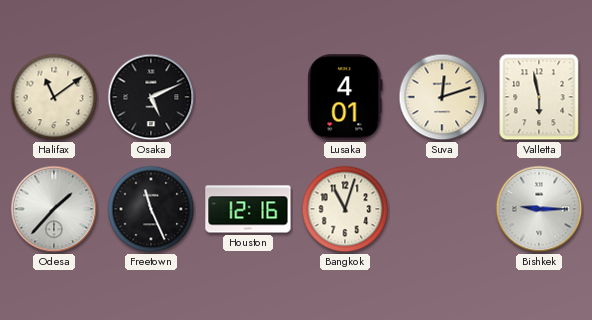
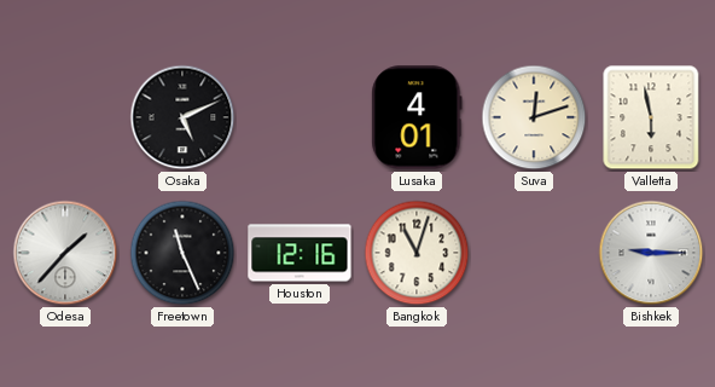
Halifax: 11:09 -> none (54, 97)
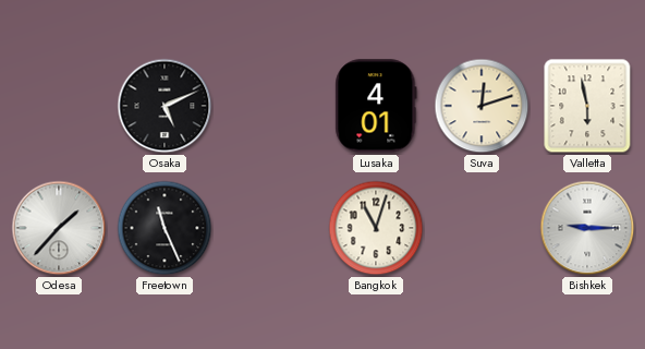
Houston: 12:16 -> none (300, 253)
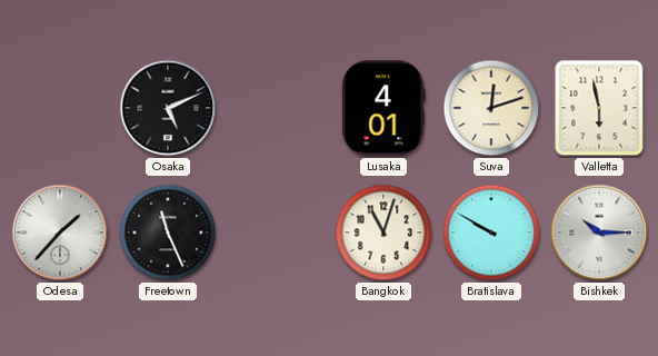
Bratislava: none -> 9:50 (491, 233)
Bishkek: 9:15 -> 10:15 (599, 233)
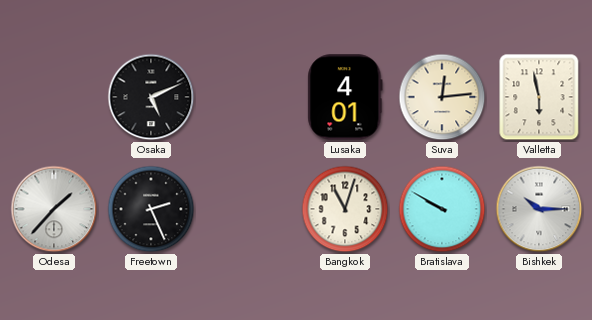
Suva: 12:12 -> 12:14 (442, 97)
Freetown: 11:26 -> 2:26 (151, 209)
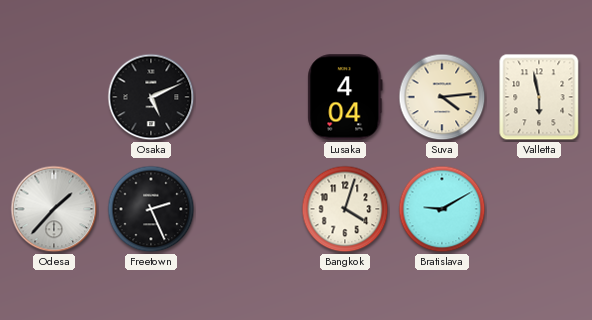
Lusaka: 4:01 -> 4:04 (345, 97)
Suva: 12:14 -> 4:14 (442, 97)
Bangkok: 11:03 -> 4:03 (345, 209)
Bratislava: 9:50 -> 9:10 (442, 209)
Bishkek: 10:15 -> none (539, 209)
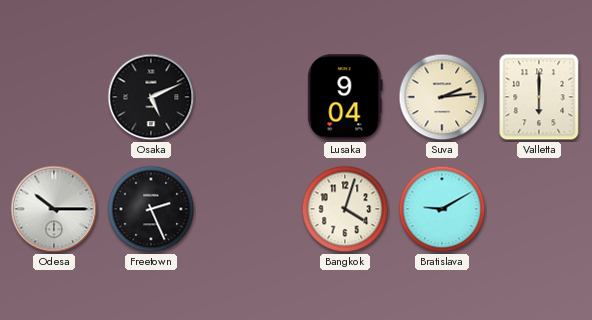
Lusaka: 4:04 -> 9:04 (345, 97)
Suva: 4:14 -> 2:14 (442, 97)
Valletta: 5:58 -> 6:00 (539, 97)
Odesa: 1:37 -> 10:15 (54, 209)
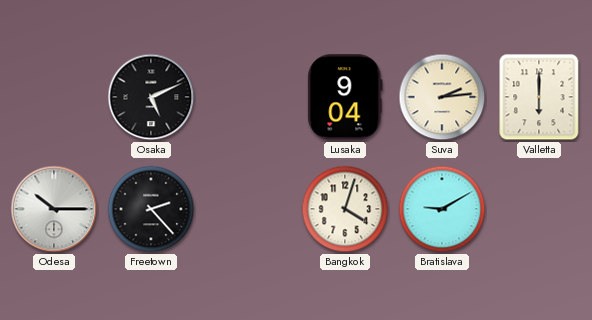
Freetown: 2:26 -> 2:23 (151, 209)
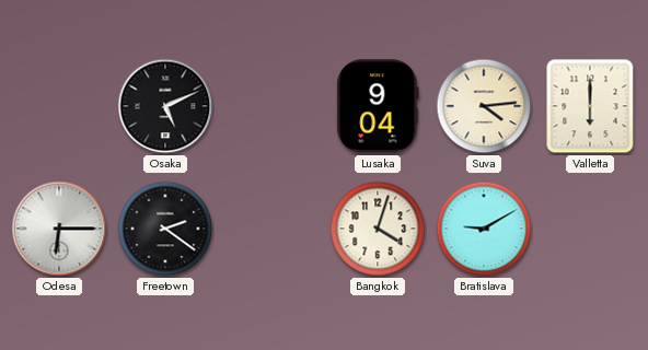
Suva: 2:14 -> 4:14 (484, 106)
Odesa: 10:15 -> 6:15 (59, 229)
Freetown: 2:23 -> 2:21 (165, 229)
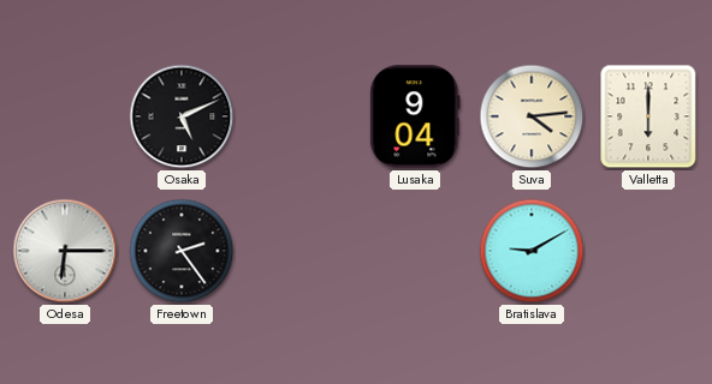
Freetown: 2:21 -> 2:24 (182, 251)
Bangkok: 4:03 -> none (378, 229)
